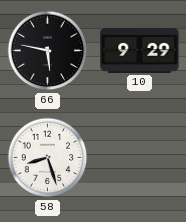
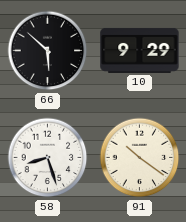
66: 5:47 -> 5:52 (48, 51)
91: none -> 10:21 (140, 158)
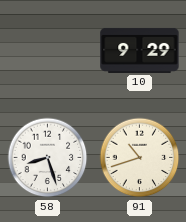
66: 5:52 -> none (48, 51)
91: 10:21 -> 10:42 (140, 158)
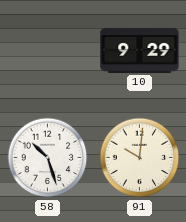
58: 8:27 -> 10:27 (48, 158)
91: 10:42 -> 10:01 (140, 158)
